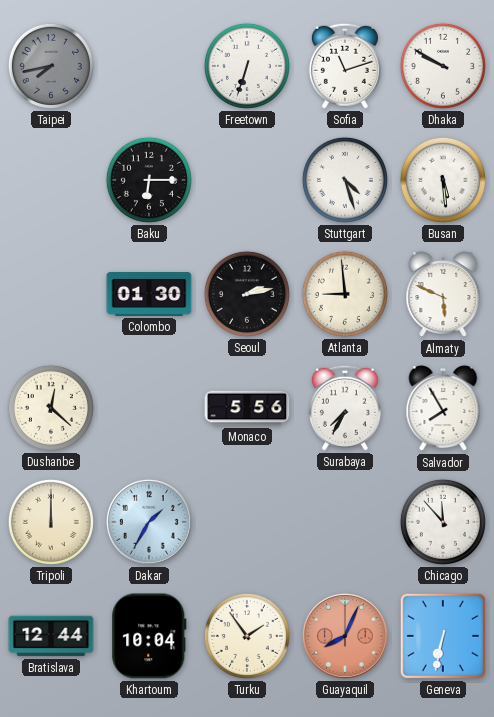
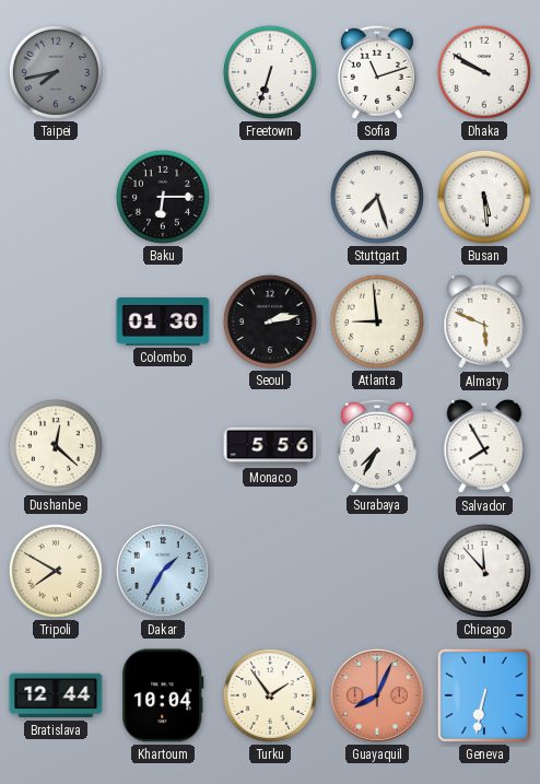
Stuttgart: 4:27 -> 7:27 (377, 197)
Tripoli: 12:00 -> 7:50 (56, 571)
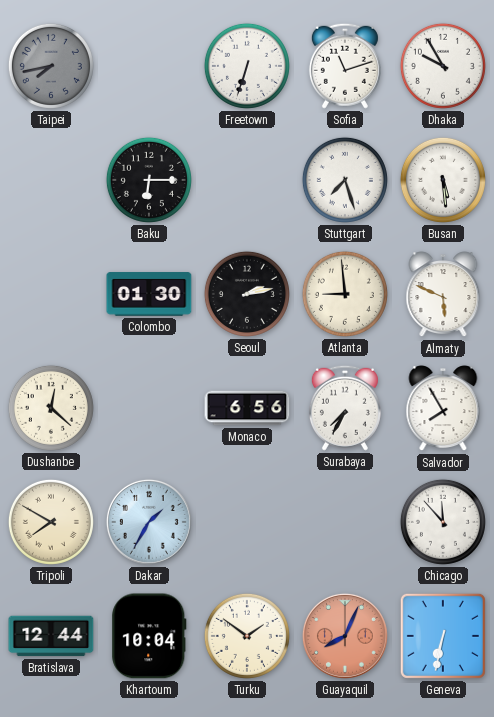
Dhaka: 9:50 -> 9:55 (443, 66)
Monaco: 5:56 -> 6:56 (247, 408)
Turku: 1:54 -> 1:51 (247, 636)
